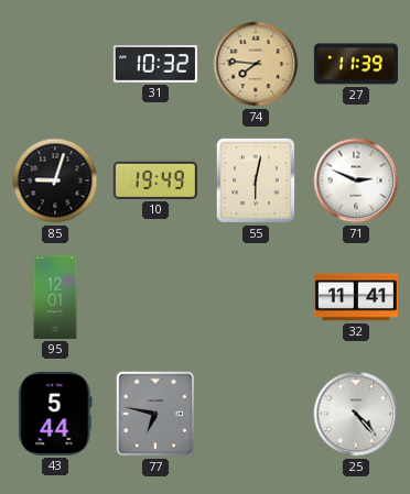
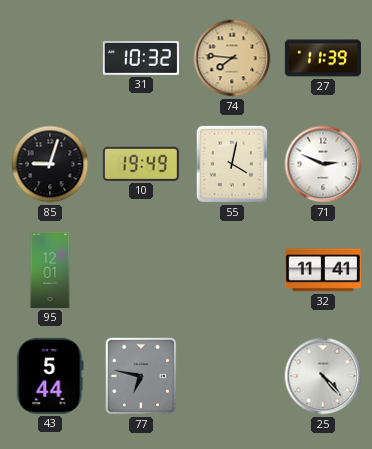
55: 6:02 -> 4:02 (232, 164)
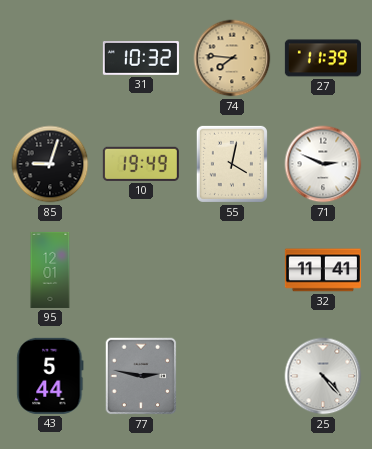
77: 6:47 -> 2:47 (141, 376)
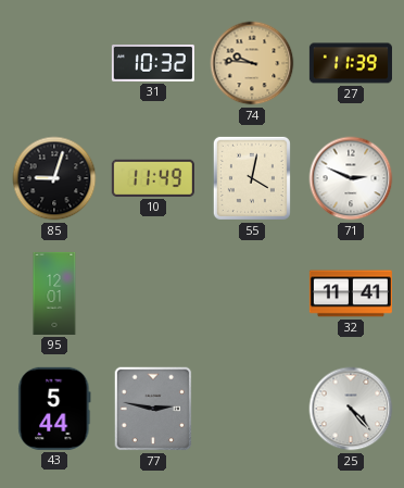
74: 7:46 -> 9:46 (252, 63)
10: 19:49 -> 11:49 (153, 178)
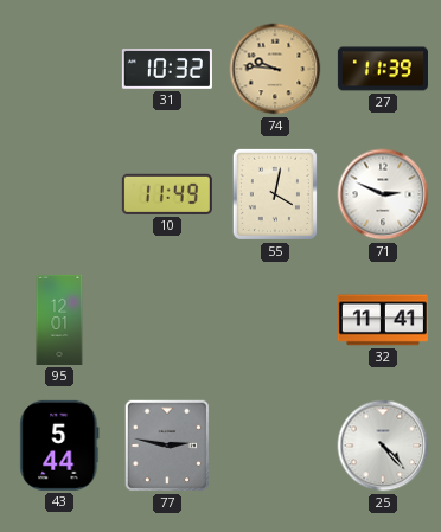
85: 9:03 -> none (54, 178)
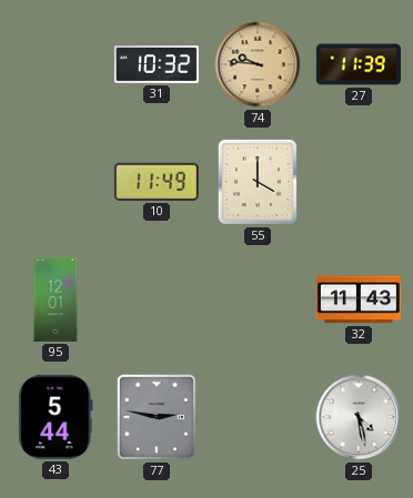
55: 4:02 -> 4:00 (258, 182)
71: 2:49 -> none (383, 194)
32: 11:41 -> 11:43 (359, 299)
25: 4:23 -> 4:28 (359, 417)
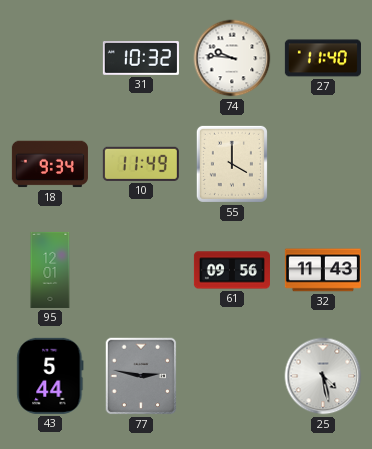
74 dial: champagne -> white (232, 58)
27: 11:39 -> 11:40 (323, 58)
18: none -> 9:34 (50, 164)
61: none -> 09:56 (232, 270)
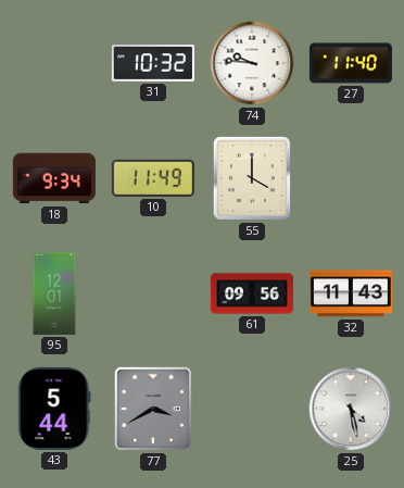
77: 2:47 -> 3:40 (153, 409)
